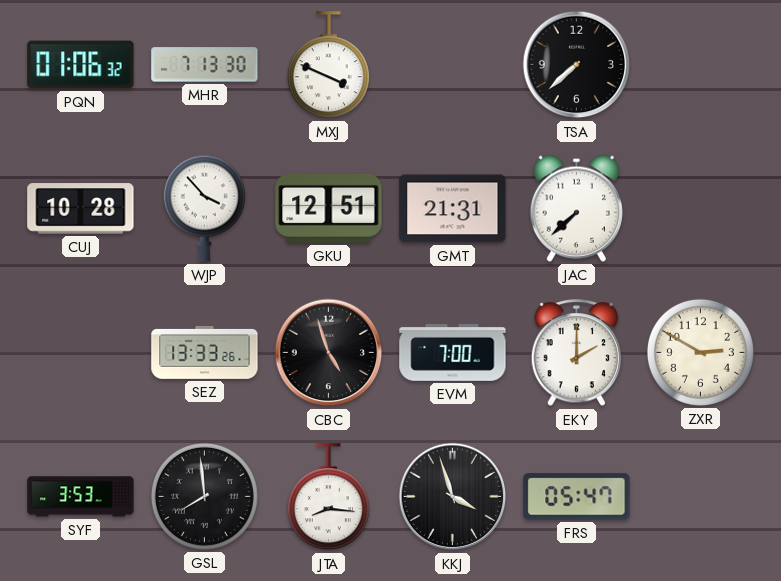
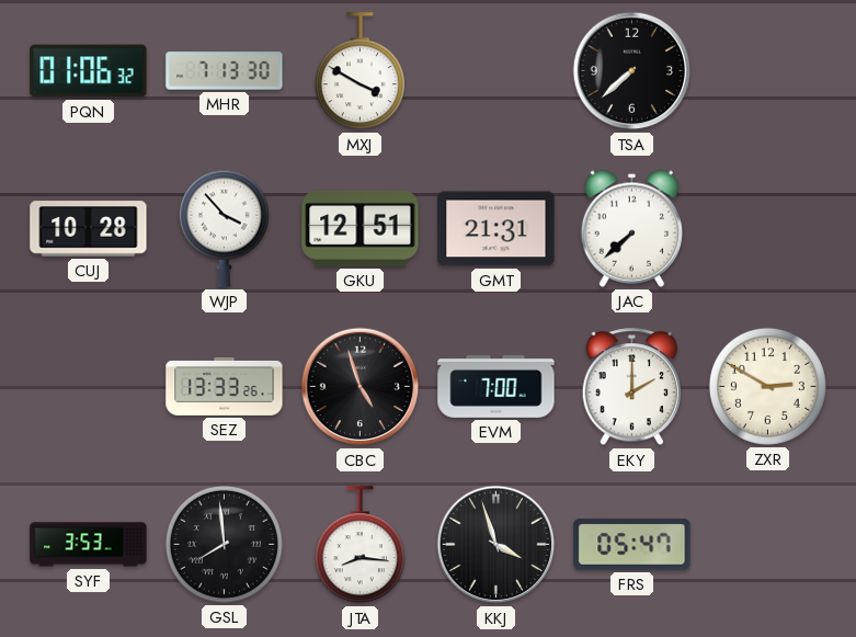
MXJ: 3:49 -> 3:50 (359, 71)
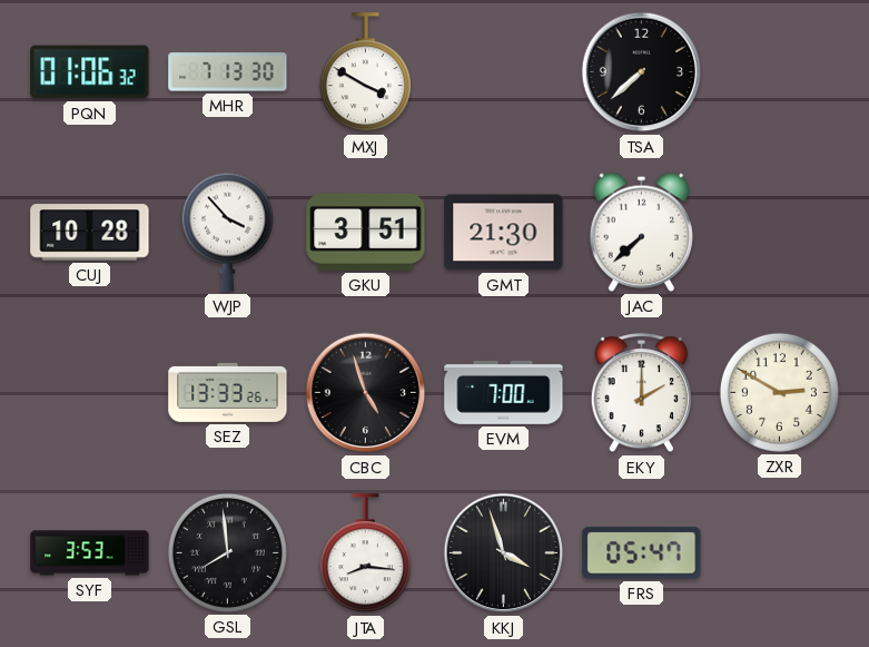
GKU: 12:51 -> 3:51 (366, 232)
GMT: 21:31 -> 21:30 (504, 233)
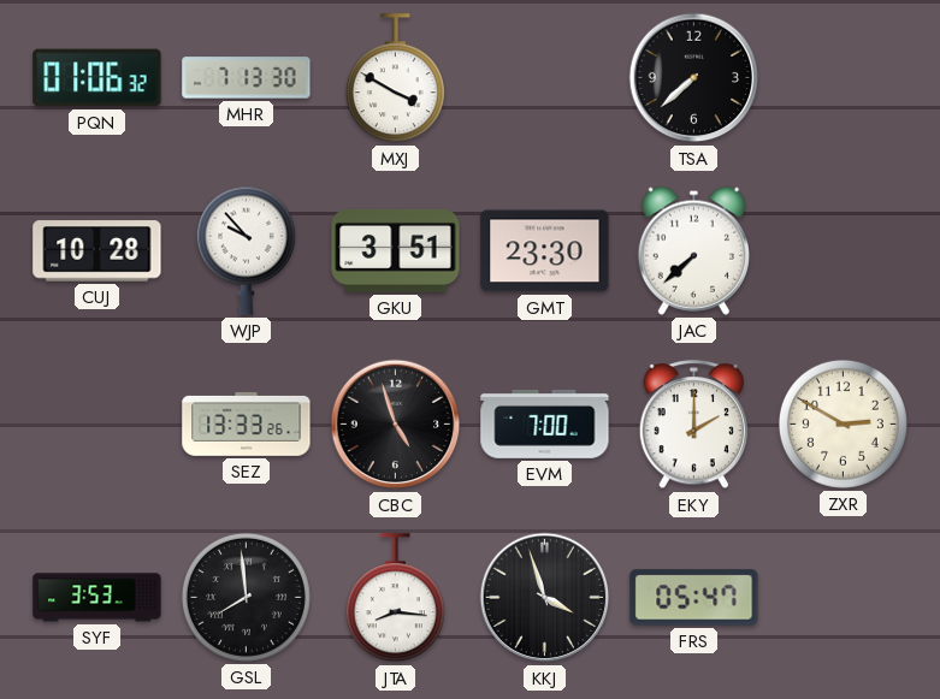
WJP: 3:53 -> 9:53 (246, 250)
GMT: 21:30 -> 23:30 (545, 251)
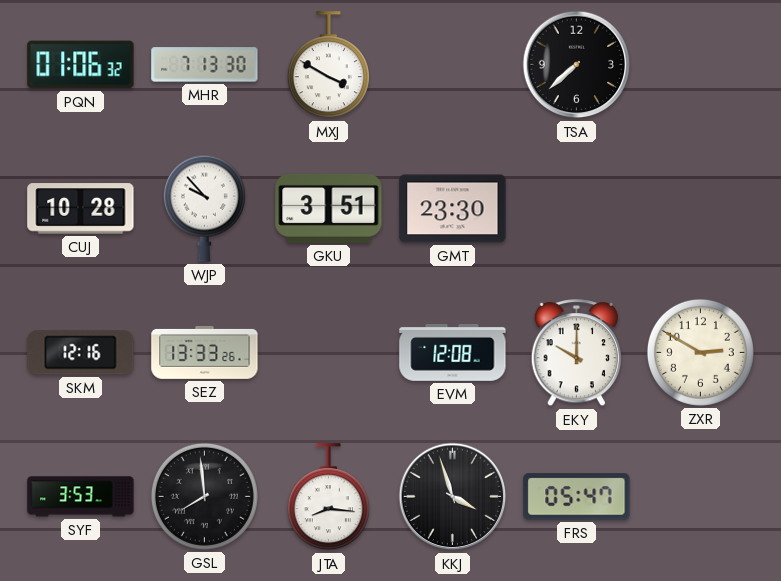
JAC: 7:38 -> none (693, 250)
SKM: none -> 12:16 (81, 353)
CBC: 4:57 -> none (396, 425)
EVM: 7:00 -> 12:08 (453, 352)
EKY: 2:00 -> 10:00 (577, 353)
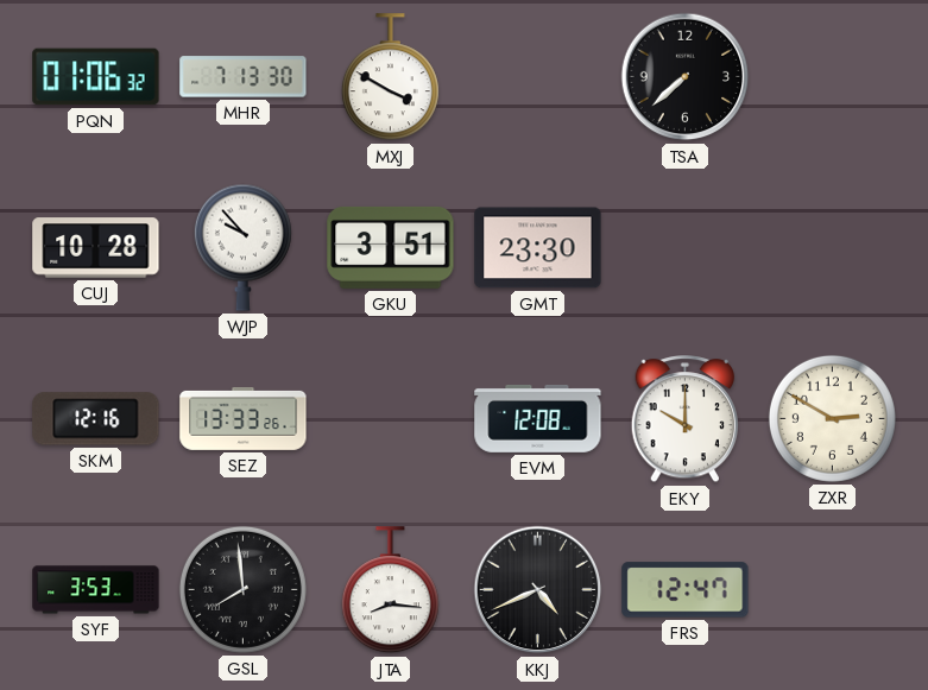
KKJ: 3:57 -> 4:41 (538, 590)
FRS: 05:47 -> 12:47 (686, 590)
